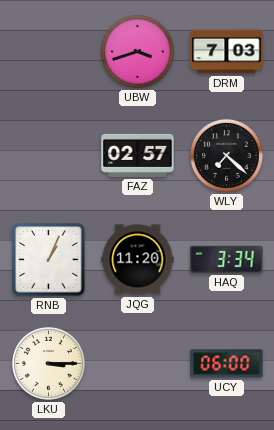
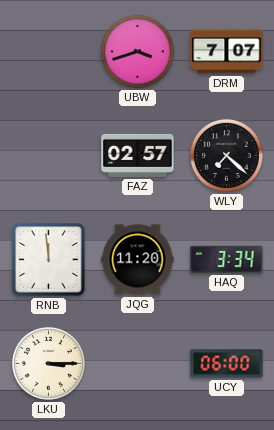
DRM: 7:03 -> 7:07 (227, 52)
RNB: 1:04 -> 11:59 (49, 260)
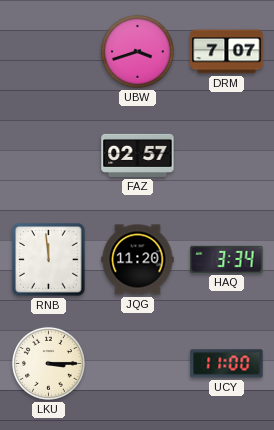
WLY: 7:22 -> none (226, 155)
UCY: 06:00 -> 11:00 (227, 364)
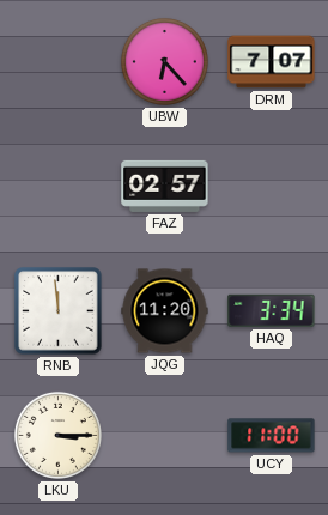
UBW: 3:42 -> 6:23 (164, 61)
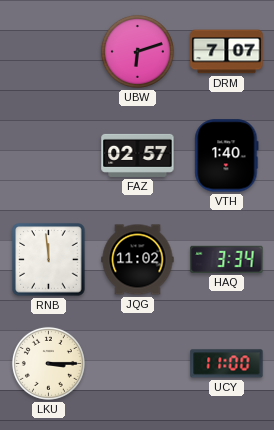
UBW: 6:23 -> 6:12 (137, 51)
VTH: none -> 1:40 (227, 156)
JQG: 11:20 -> 11:02 (138, 260)
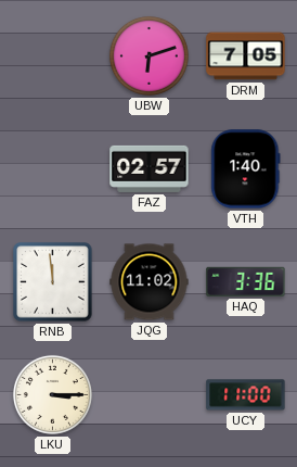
DRM: 7:07 -> 7:05 (246, 56)
HAQ: 3:34 -> 3:36 (246, 281)
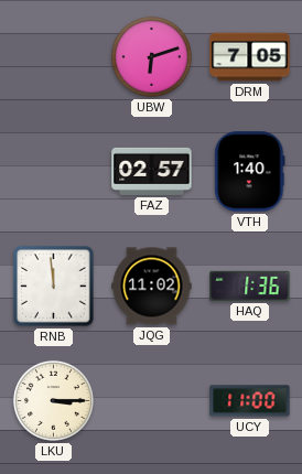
HAQ: 3:36 -> 1:36 (250, 286)
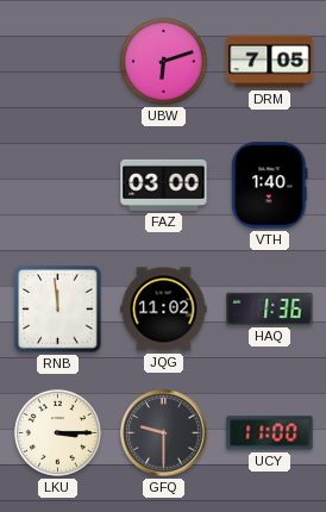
FAZ: 02:57 -> 03:00 (164, 185)
GFQ: none -> 9:30 (164, 433)
